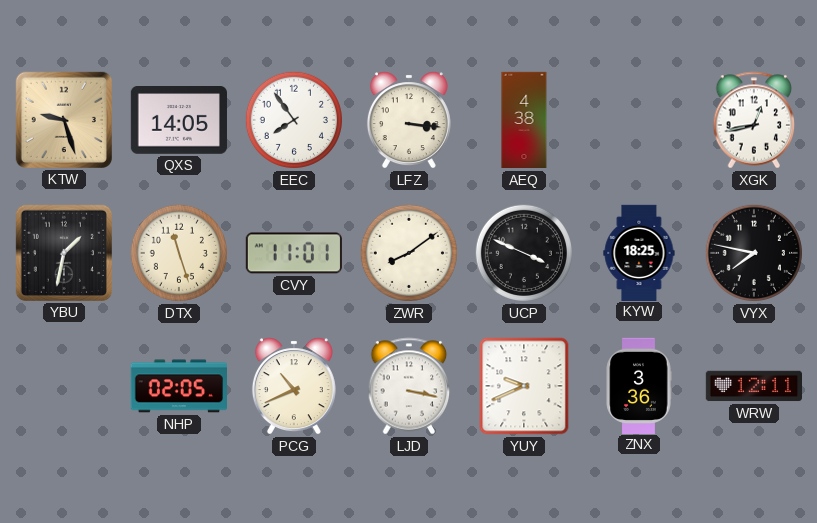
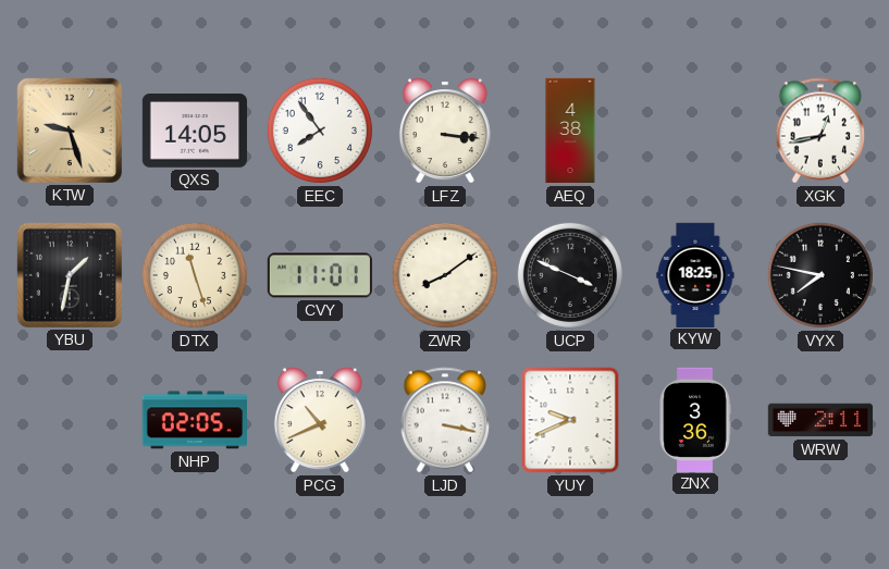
WRW: 12:11 -> 2:11 (819, 420)
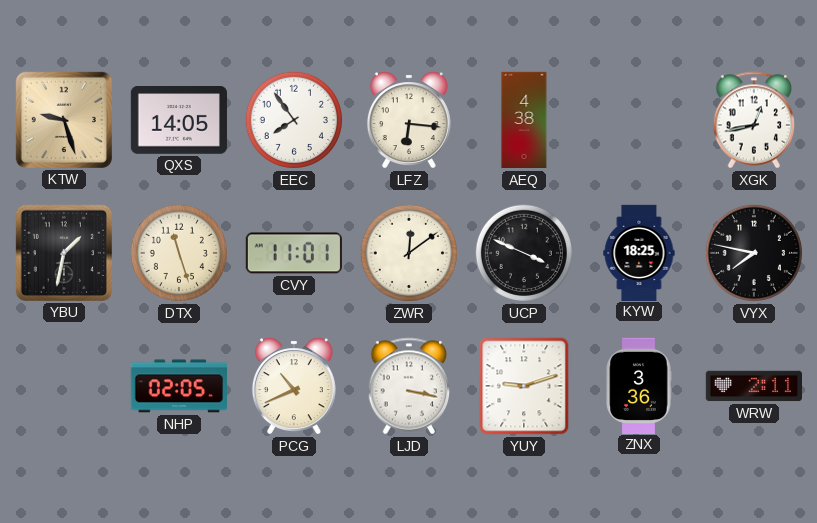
LFZ: 3:16 -> 6:16 (409, 120)
ZWR: 8:09 -> 12:09 (409, 253)
YUY: 9:41 -> 9:12 (524, 386)
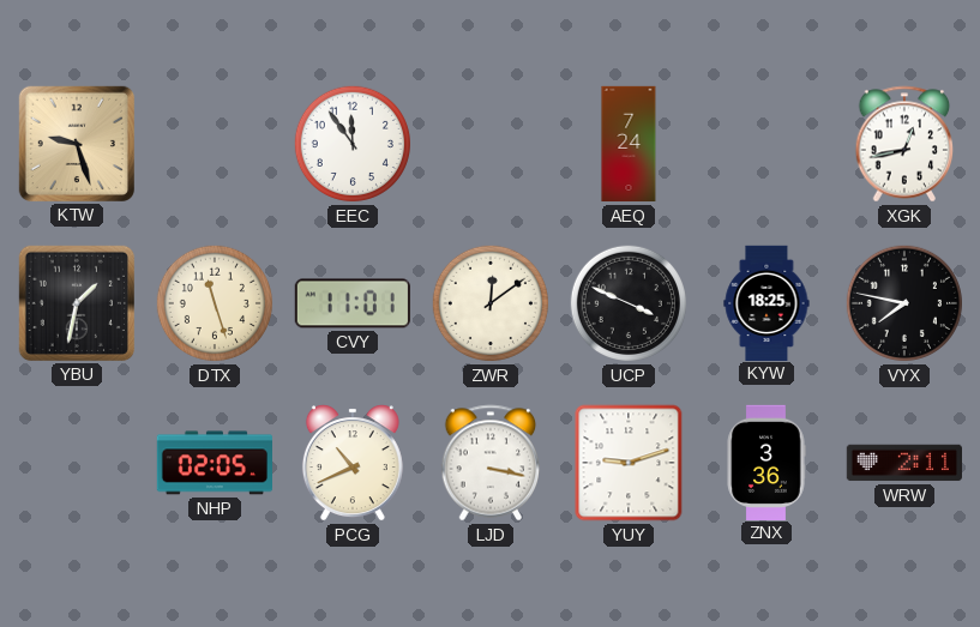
QXS: 14:05 -> none (179, 120)
EEC: 7:54 -> 11:54 (353, 144)
LFZ: 6:16 -> none (409, 120)
AEQ: 4:38 -> 7:24 (629, 144)
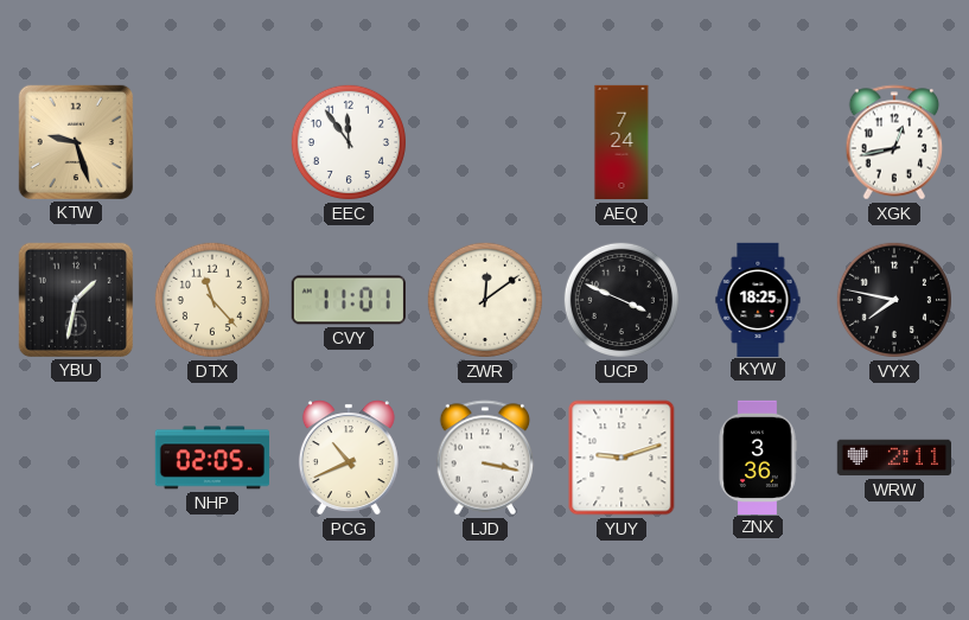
DTX: 11:27 -> 11:23 (212, 300)
